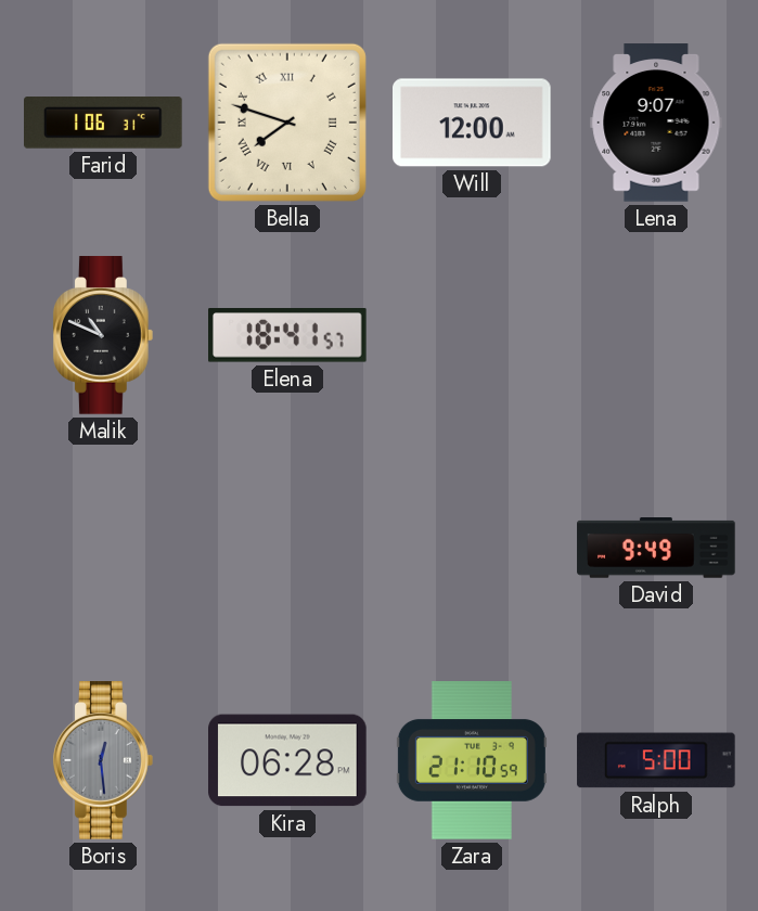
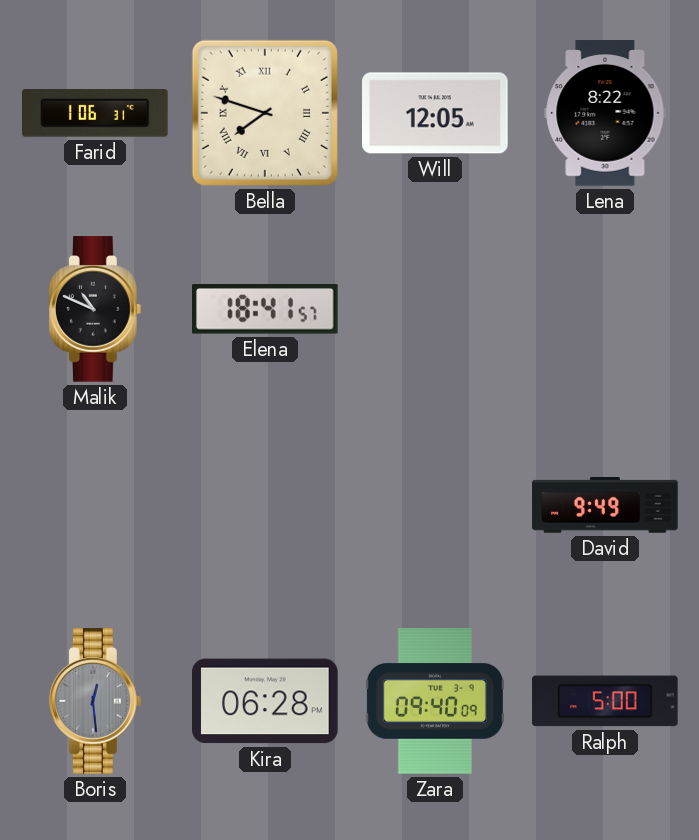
Will: 12:00 -> 12:05 (435, 113)
Lena: 9:07 -> 8:22 (605, 113)
Zara: 21:10 -> 09:40 (435, 701)
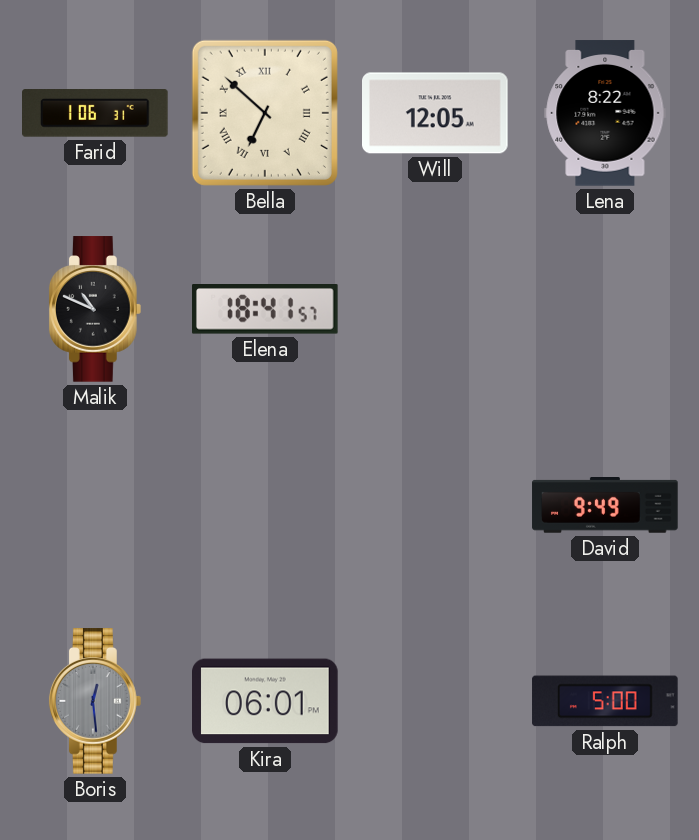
Bella: 7:48 -> 6:52 (265, 113)
Kira: 06:28 -> 06:01 (265, 701)
Zara: 09:40 -> none (435, 701)
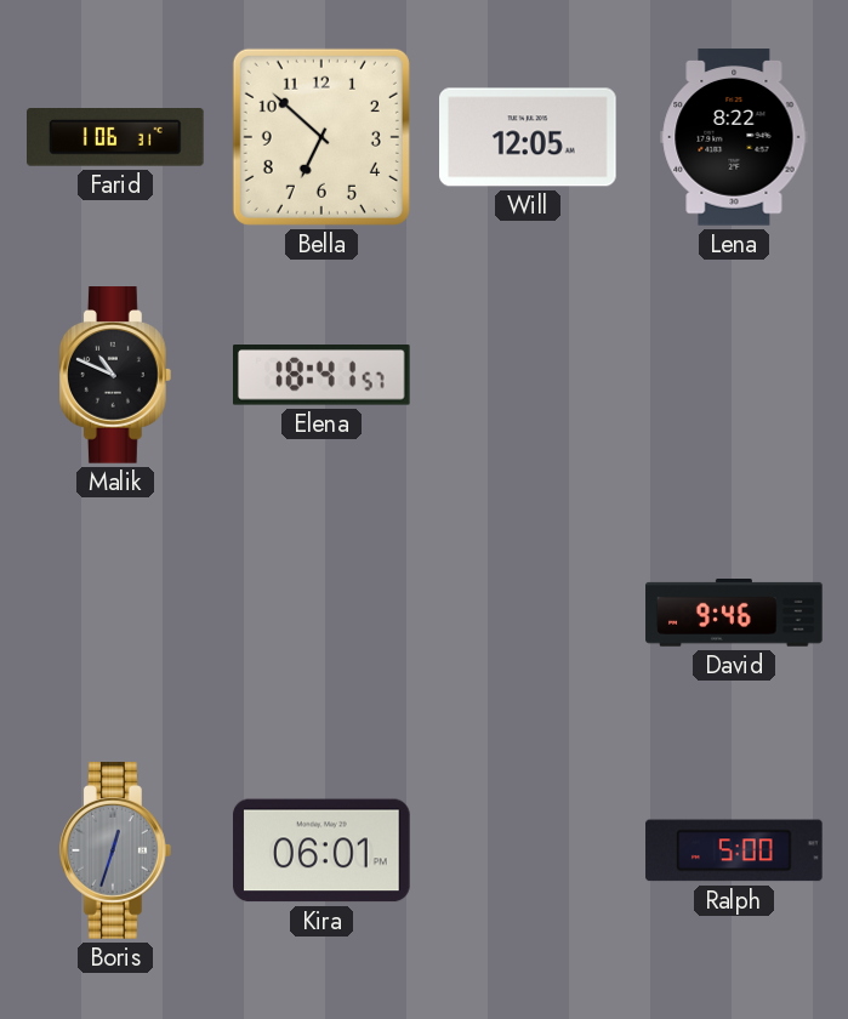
Bella numerals: Roman -> Arabic (321, 137)
David: 9:49 -> 9:46 (734, 614)
Boris: 12:29 -> 12:33 (115, 850)
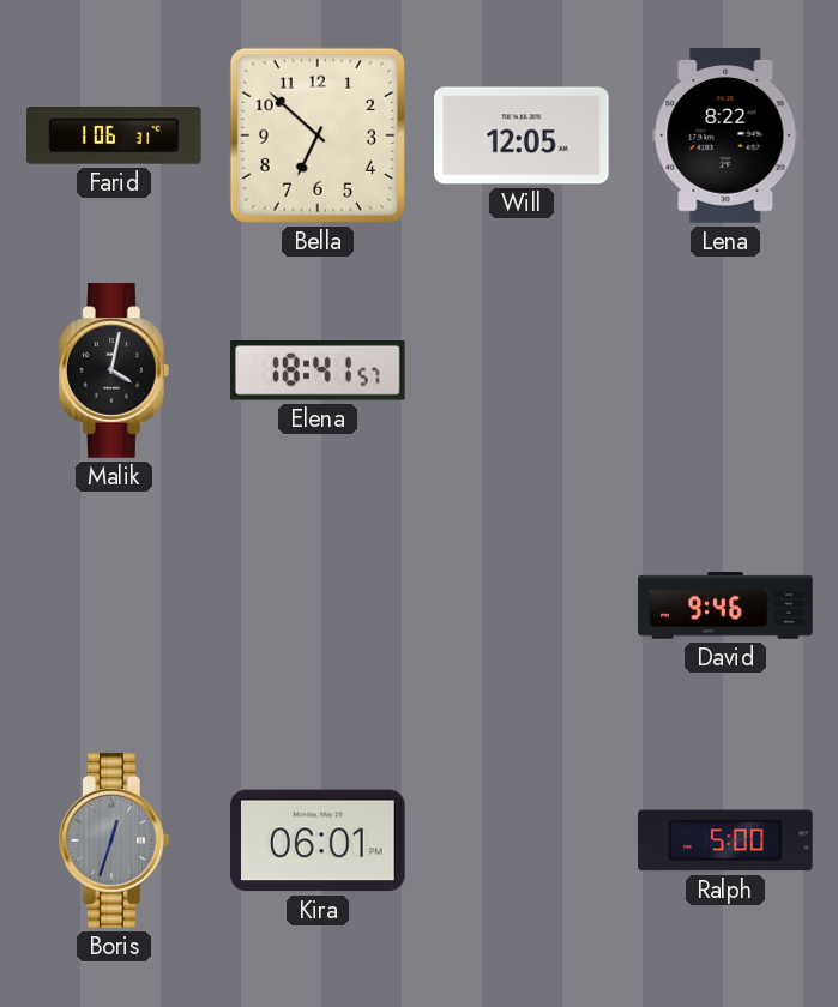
Malik: 10:49 -> 4:02 (114, 370)
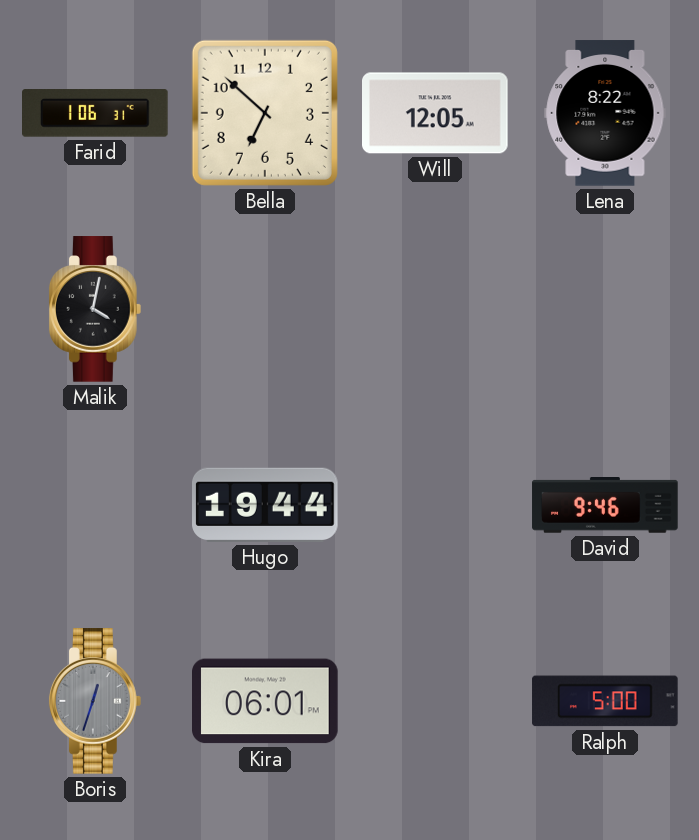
Elena: 18:41 -> none (319, 370)
Hugo: none -> 19:44 (266, 505)
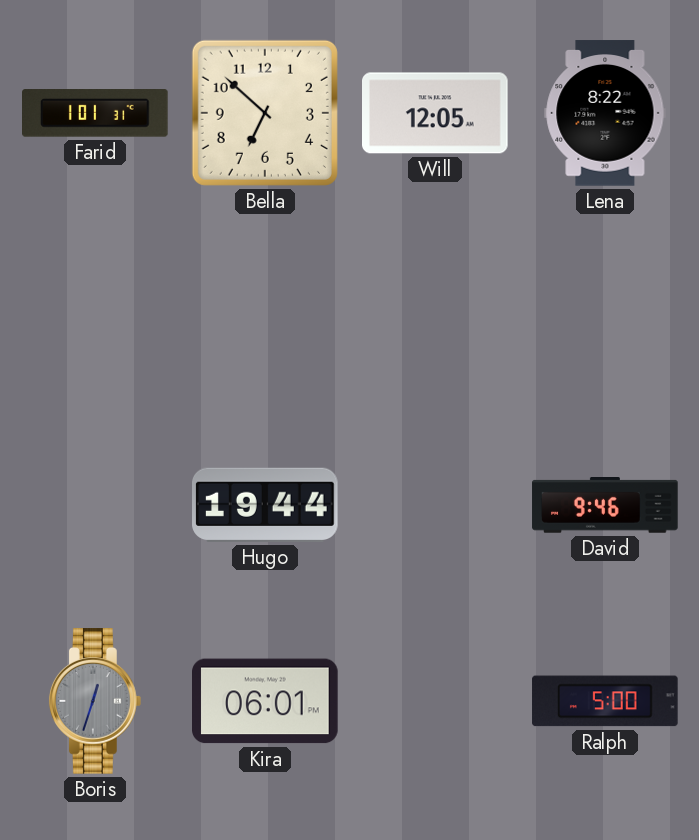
Farid: 1:06 -> 1:01 (96, 114)
Malik: 4:02 -> none (95, 309)
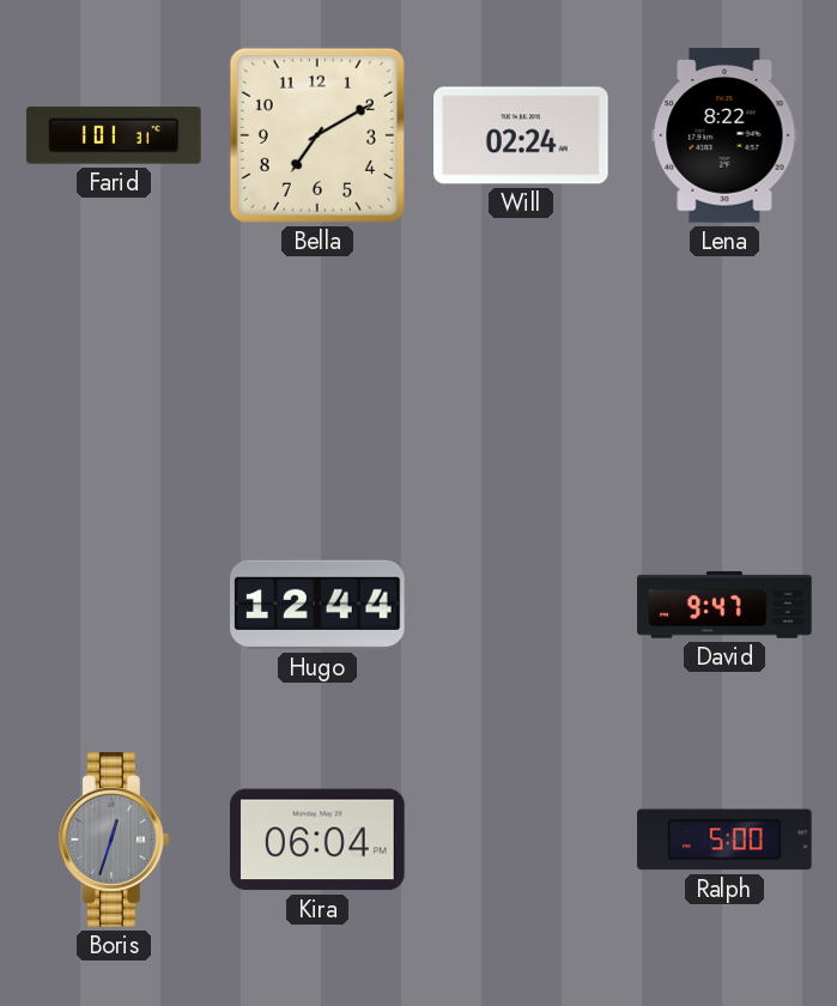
Bella: 6:52 -> 7:10 (317, 135)
Will: 12:05 -> 02:24 (521, 135)
Hugo: 19:44 -> 12:44 (319, 605)
David: 9:46 -> 9:47 (724, 606)
Kira: 06:01 -> 06:04 (317, 840)
